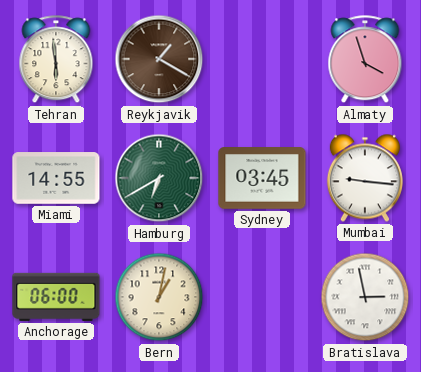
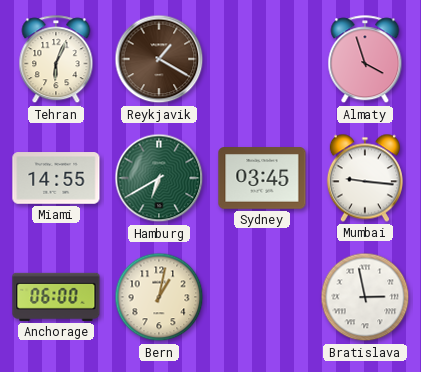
Tehran: 5:59 -> 6:04 (56, 60)
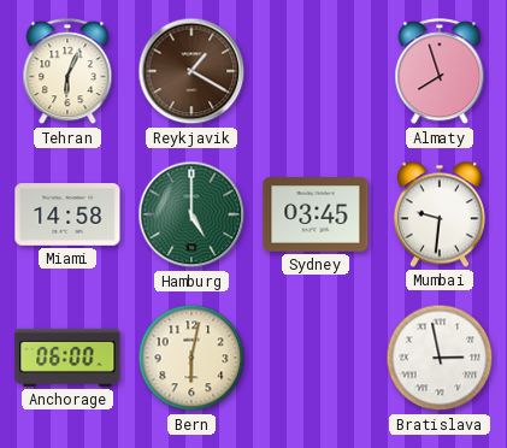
Almaty: 3:57 -> 7:57 (440, 72)
Miami: 14:55 -> 14:58 (67, 214)
Hamburg: 6:40 -> 5:00 (191, 214)
Mumbai: 9:16 -> 9:31 (440, 214)
Bern: 1:02 -> 6:02 (191, 358)
